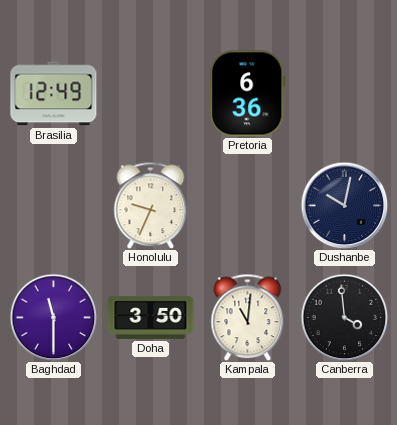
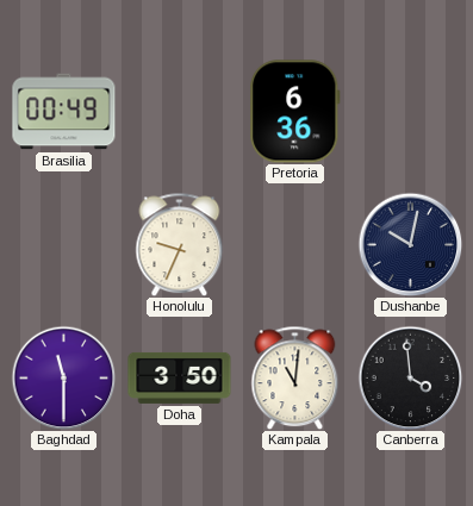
Brasilia: 12:49 -> 00:49 (64, 112)
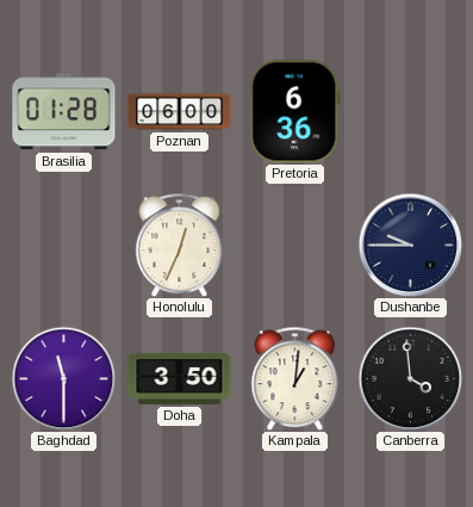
Brasilia: 00:49 -> 01:28 (64, 112)
Poznan: none -> 06:00 (180, 112)
Honolulu: 9:34 -> 12:34 (180, 245)
Dushanbe: 10:02 -> 9:45 (410, 245)
Kampala: 11:01 -> 1:01 (295, 378)
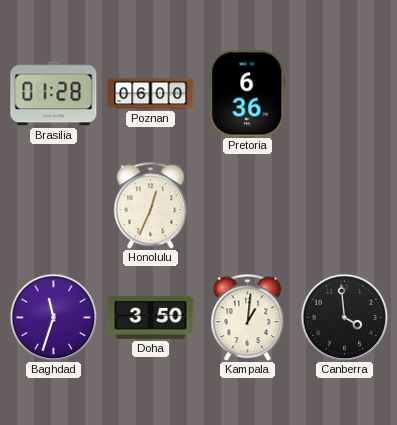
Dushanbe: 9:45 -> none (410, 245)
Baghdad: 11:30 -> 11:33 (53, 317)
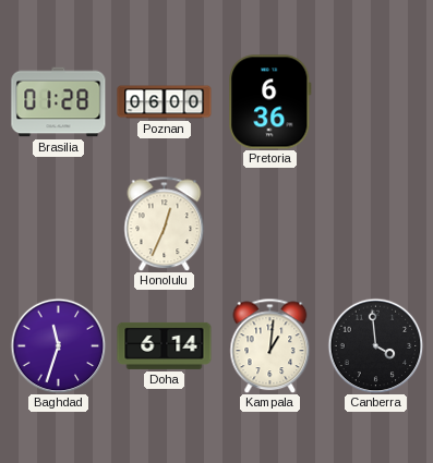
Doha: 3:50 -> 6:14 (165, 345)
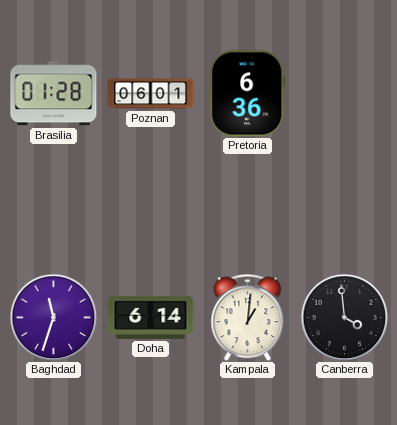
Poznan: 06:00 -> 06:01 (151, 94)
Honolulu: 12:34 -> none (165, 223)
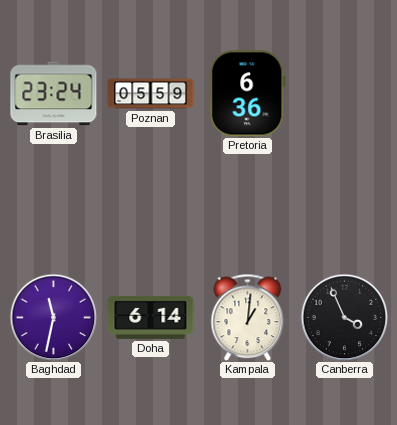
Brasilia: 01:28 -> 23:24 (54, 94)
Poznan: 06:01 -> 05:59 (151, 94)
Baghdad: 11:33 -> 11:32 (53, 317)
Canberra: 3:59 -> 3:56 (344, 317)
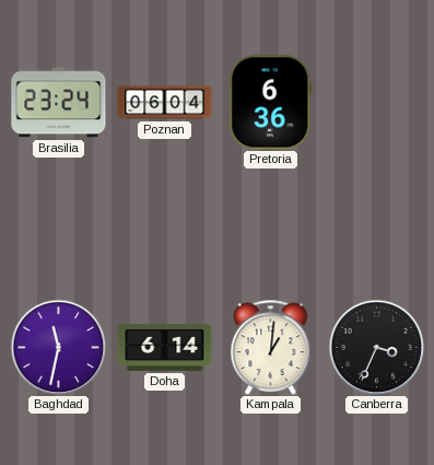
Poznan: 05:59 -> 06:04 (165, 103)
Canberra: 3:56 -> 3:34 (376, 347)
